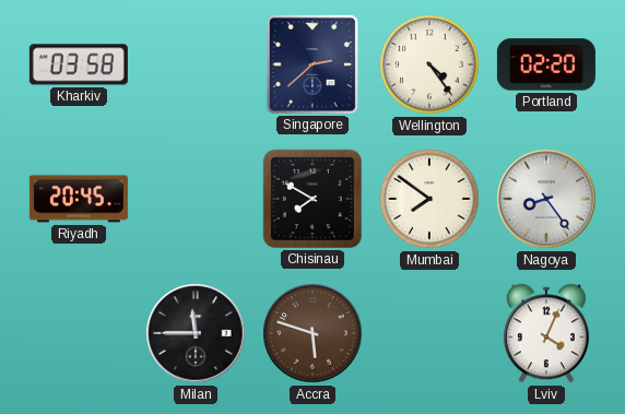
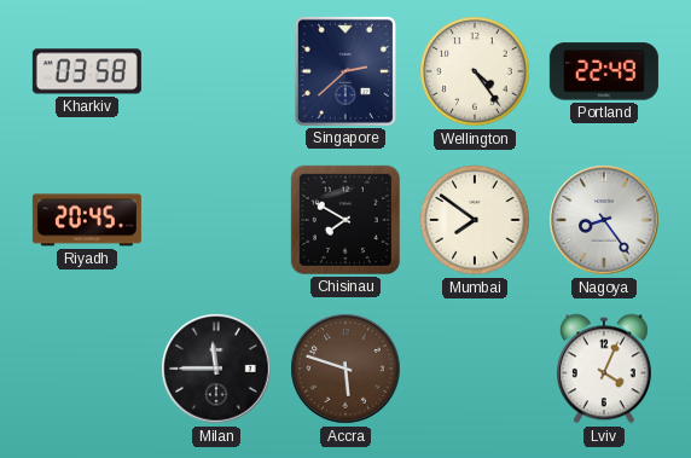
Portland: 02:20 -> 22:49 (604, 71)
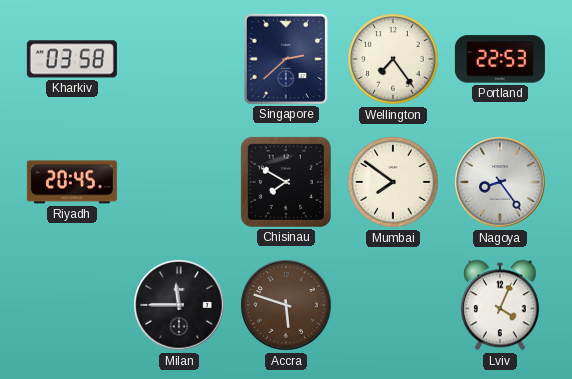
Wellington: 4:24 -> 7:24 (393, 59)
Portland: 22:49 -> 22:53 (500, 59)
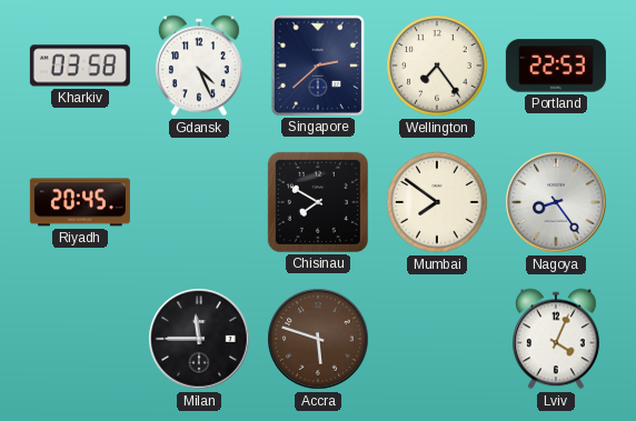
Gdansk: none -> 4:26 (199, 66)
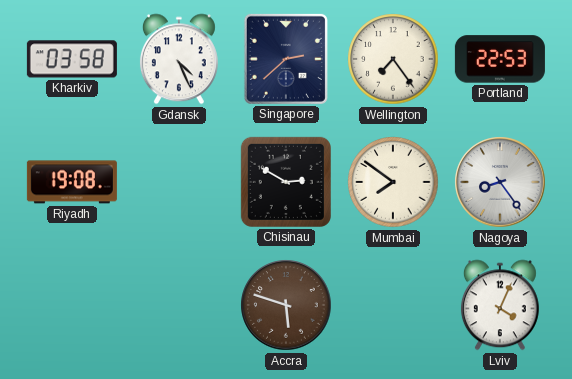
Riyadh: 20:45 -> 19:08 (72, 182)
Chisinau: 7:50 -> 2:50 (286, 182)
Milan: 11:45 -> none (199, 339)
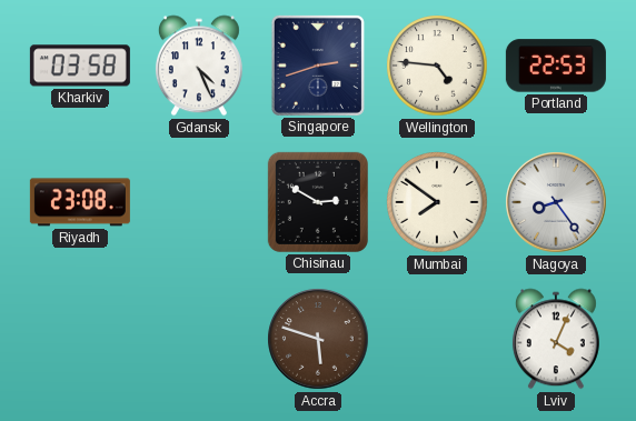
Singapore: 2:38 -> 2:42 (318, 66)
Wellington: 7:24 -> 4:46 (437, 66)
Riyadh: 19:08 -> 23:08 (80, 202)
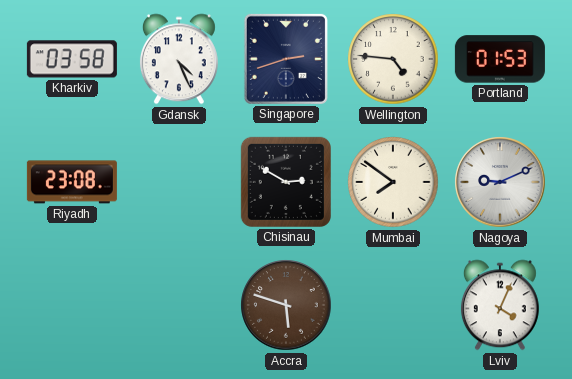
Portland: 22:53 -> 01:53 (500, 59)
Nagoya: 8:24 -> 9:11 (500, 182)
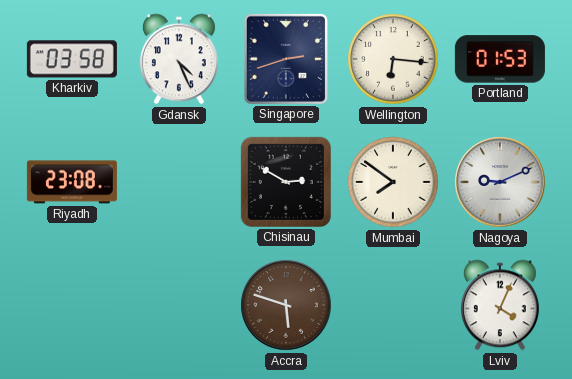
Wellington: 4:46 -> 6:16 (393, 59)
